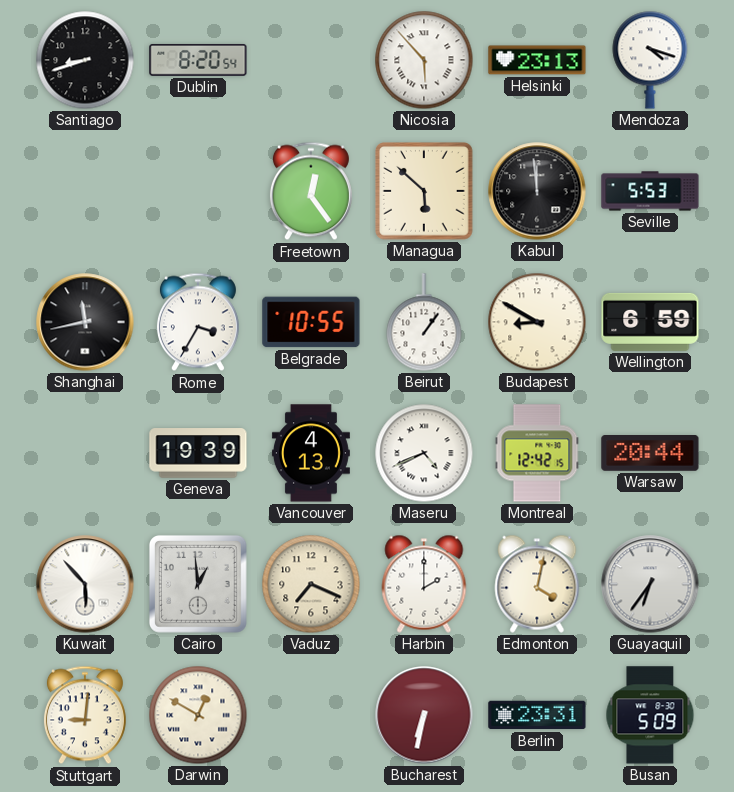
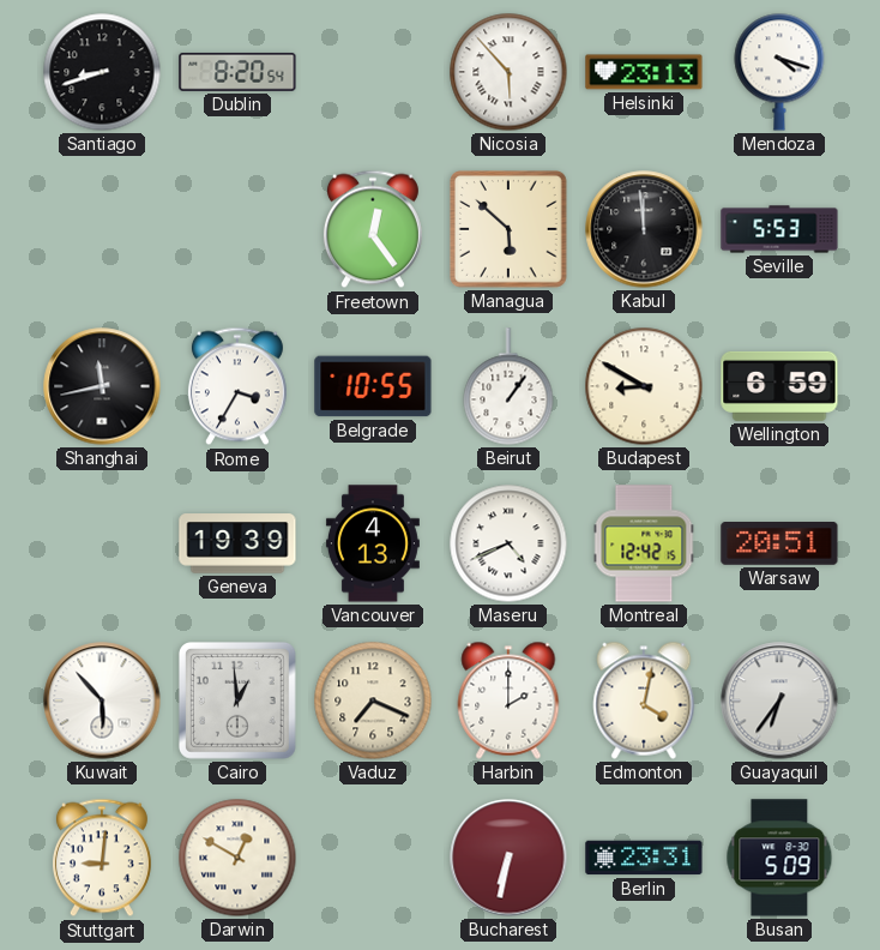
Warsaw: 20:44 -> 20:51 (779, 545)
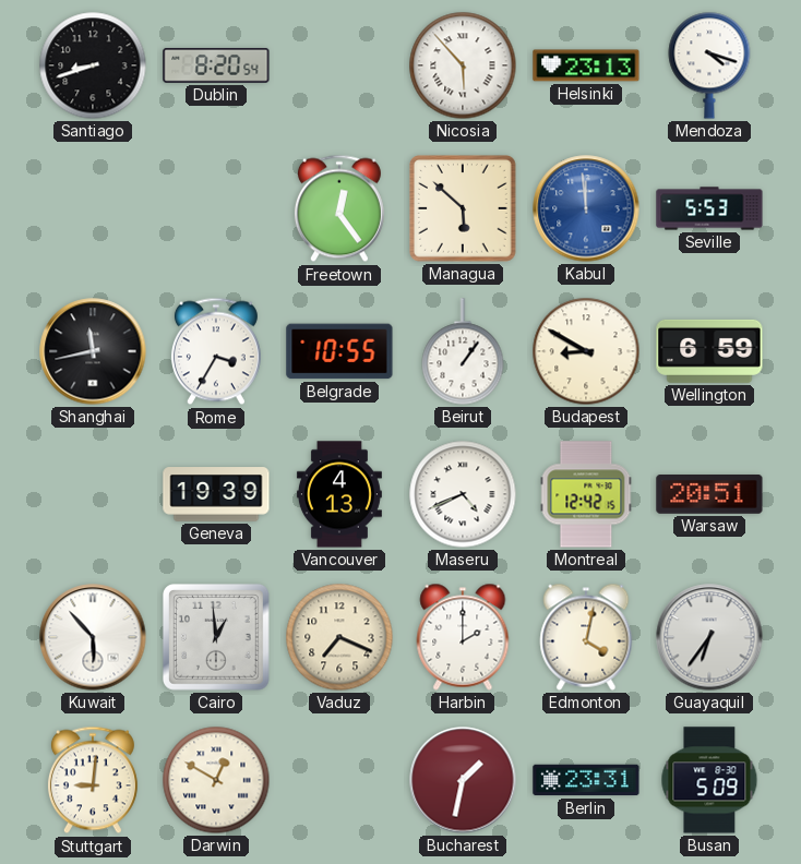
Kabul dial: black -> blue (586, 208)
Bucharest: 6:32 -> 1:32 (463, 780)
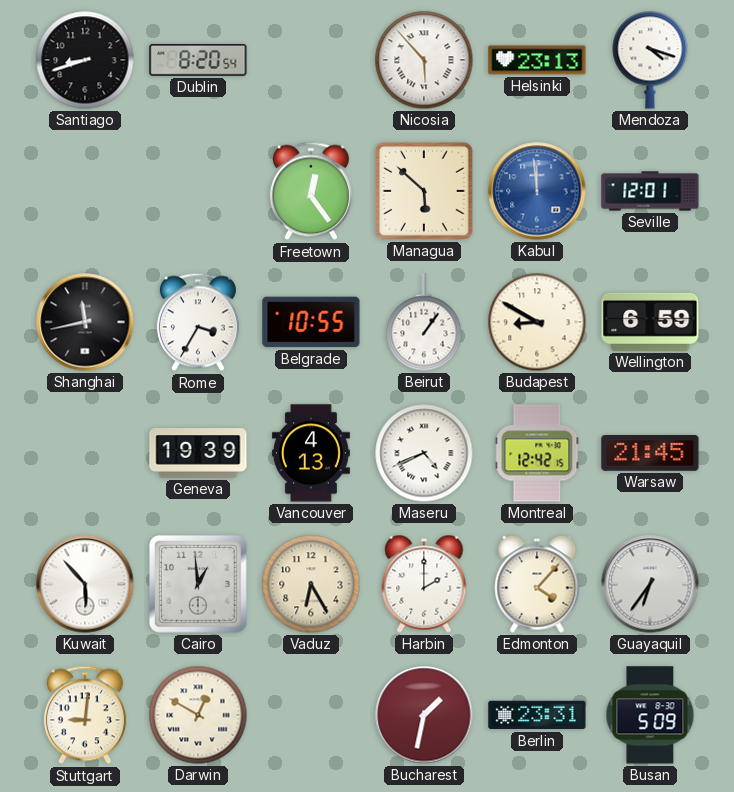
Seville: 5:53 -> 12:01 (650, 191)
Warsaw: 20:51 -> 21:45 (650, 454)
Vaduz: 7:19 -> 6:25 (311, 584)
Edmonton: 4:02 -> 4:07 (537, 584)
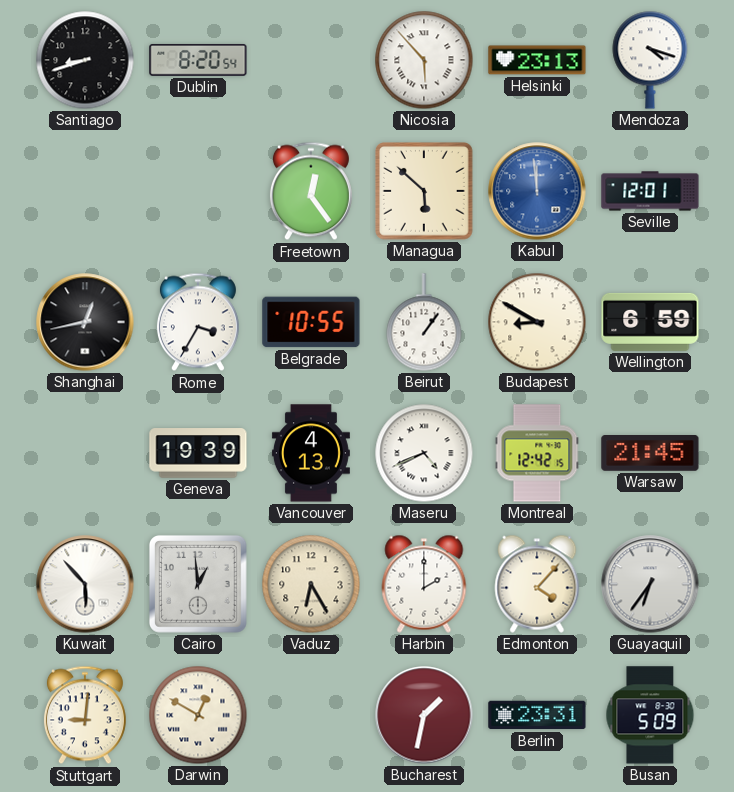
Shanghai: 11:43 -> 12:43 (85, 322)
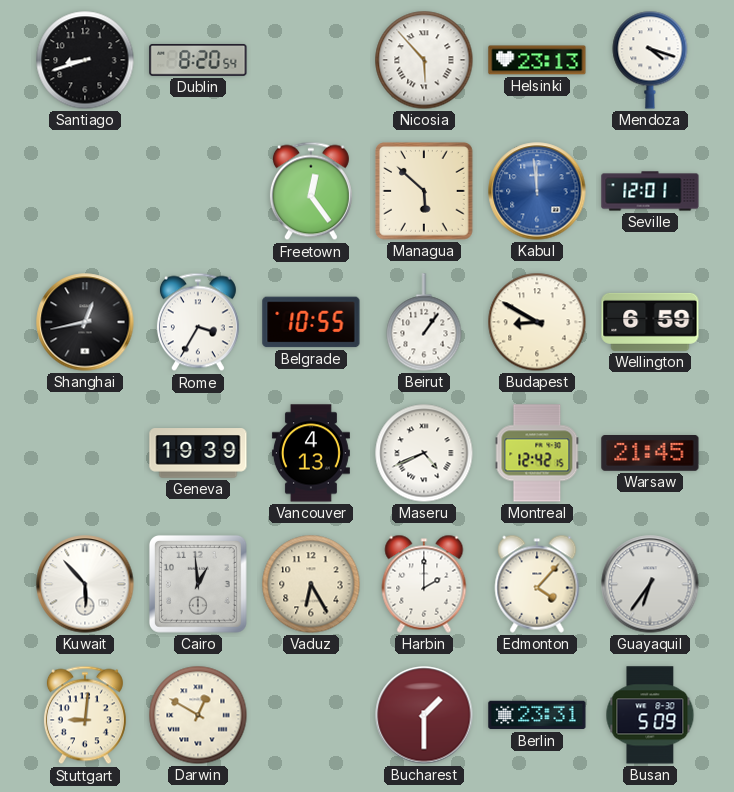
Bucharest: 1:32 -> 1:30 (424, 715)
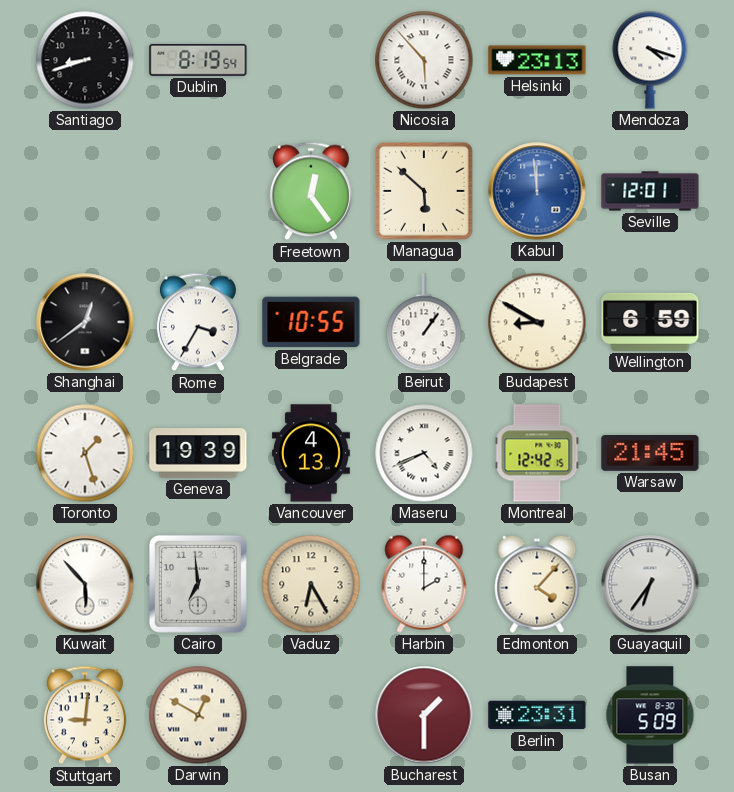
Dublin: 8:20 -> 8:19 (198, 60)
Shanghai: 12:43 -> 12:39 (85, 322)
Toronto: none -> 1:27 (85, 453)
Cairo: 12:59 -> 6:59 (198, 584)
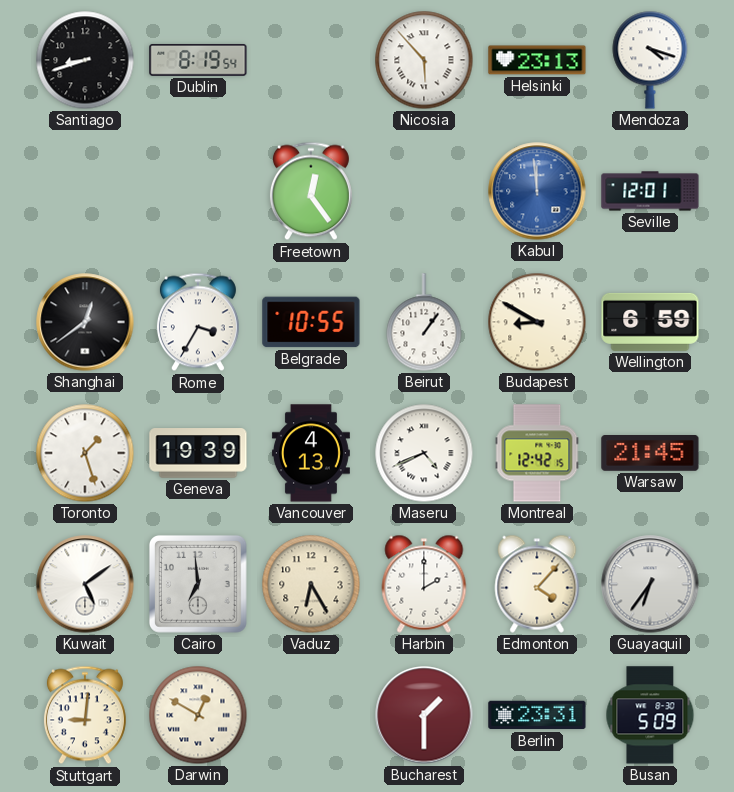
Managua: 5:52 -> none (425, 192)
Kuwait: 5:53 -> 5:09 (85, 584)
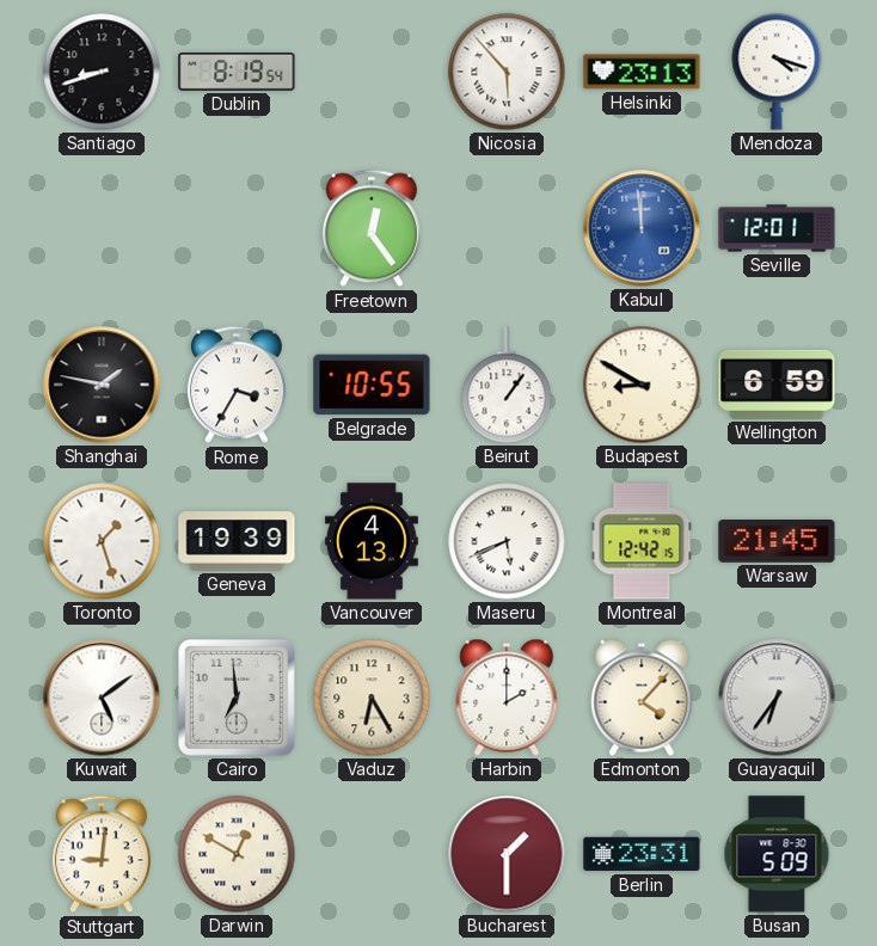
Shanghai: 12:39 -> 1:47 (102, 385)
Maseru: 4:41 -> 5:41 (507, 541)
